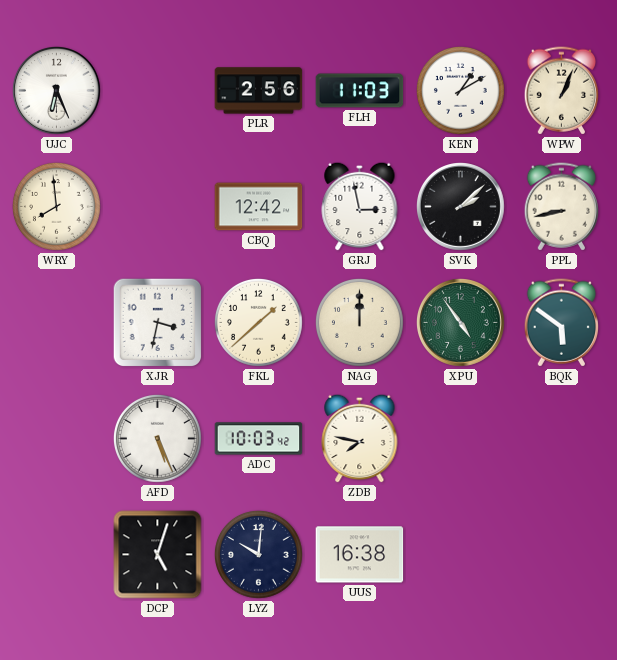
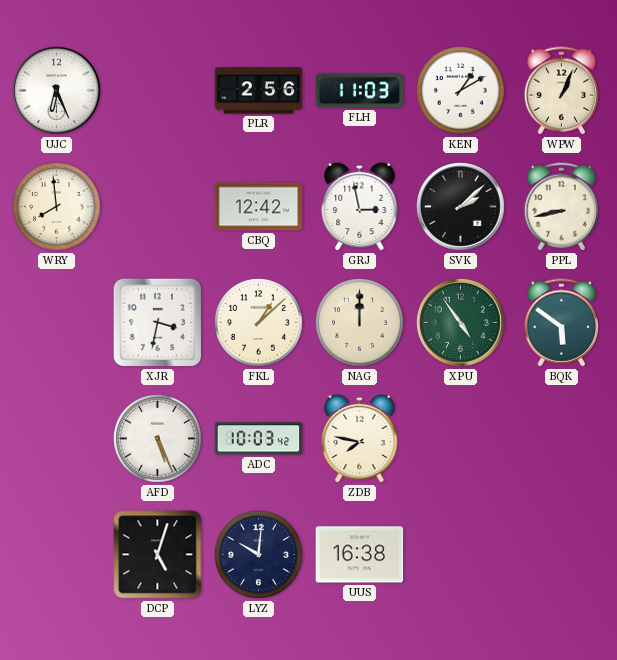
FKL: 1:38 -> 1:08 (259, 323)
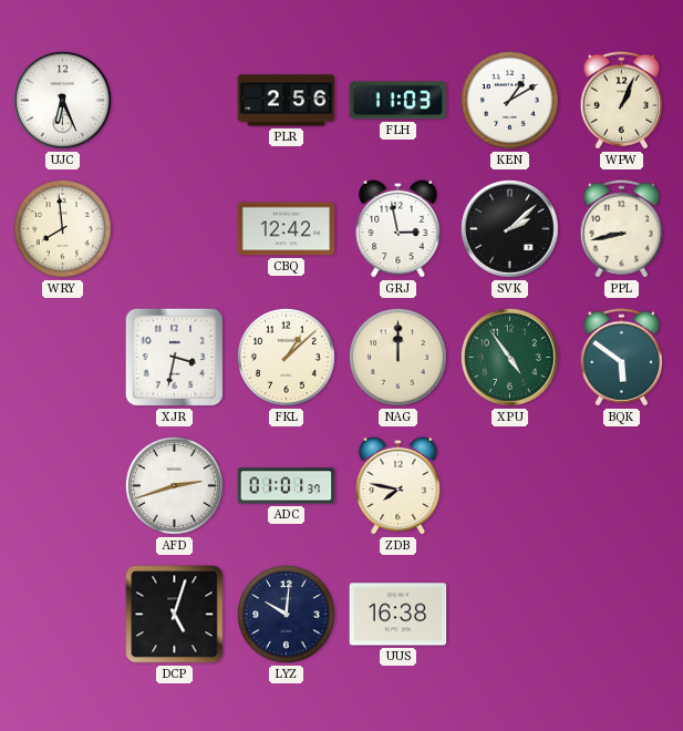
AFD: 5:26 -> 2:42 (175, 486)
ADC: 10:03 -> 01:01 (287, 486)
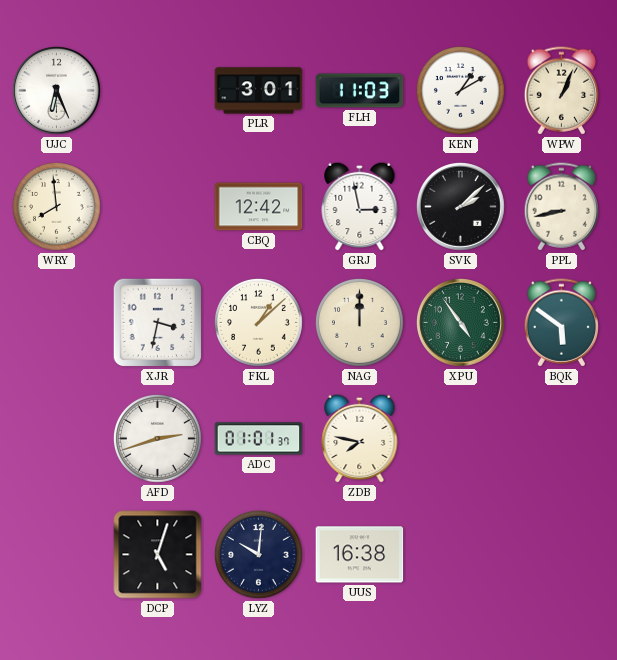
PLR: 2:56 -> 3:01 (259, 91)
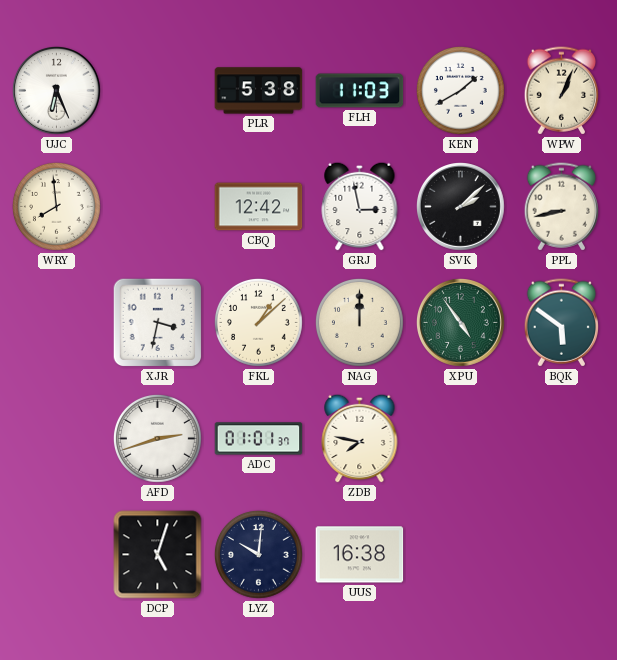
PLR: 3:01 -> 5:38 (259, 91)
KEN: 1:10 -> 1:40 (461, 91)
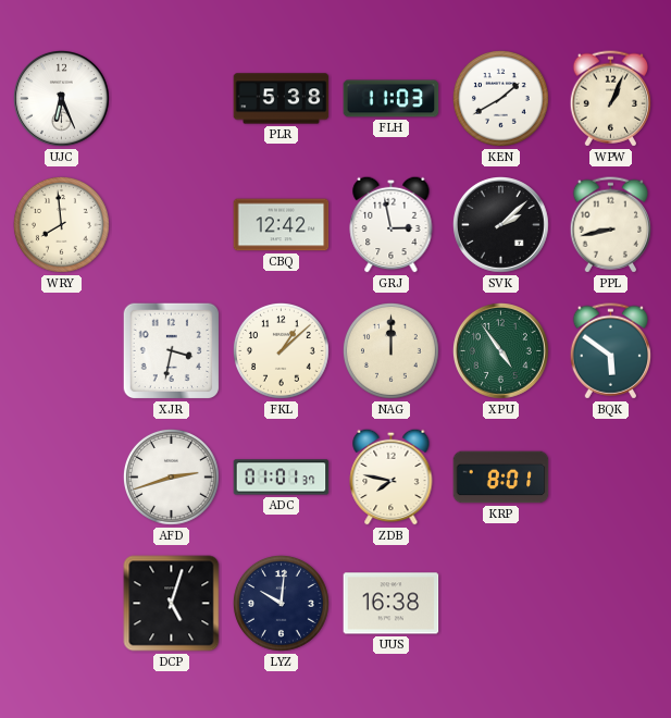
KRP: none -> 8:01 (501, 478)
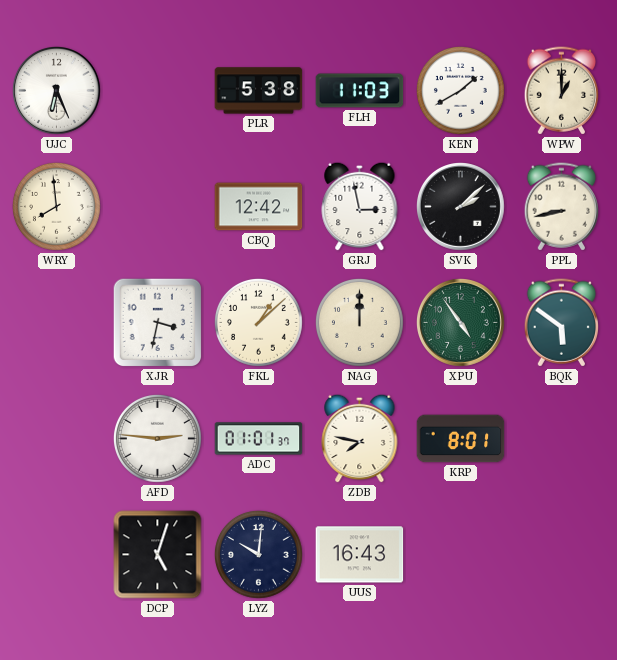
WPW: 1:04 -> 1:00 (561, 91)
AFD: 2:42 -> 2:46 (158, 439)
UUS: 16:38 -> 16:43 (360, 555)
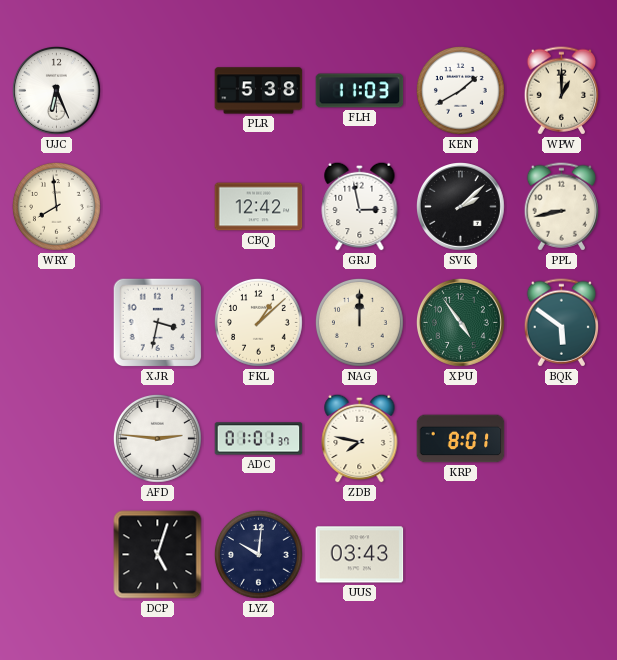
UUS: 16:43 -> 03:43 (360, 555)
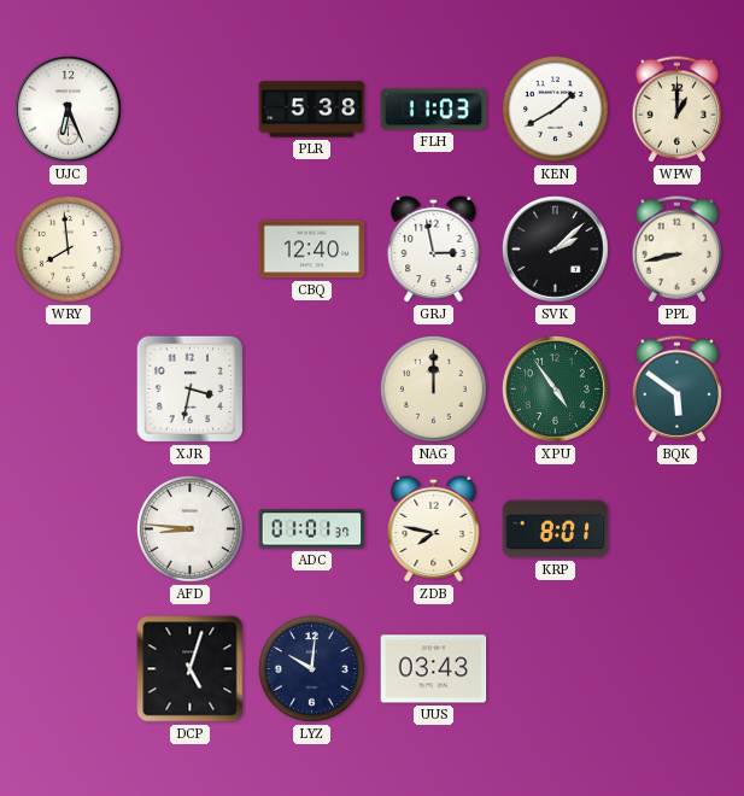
CBQ: 12:42 -> 12:40 (312, 250)
FKL: 1:08 -> none (259, 323)
AFD: 2:46 -> 8:46 (191, 529)
